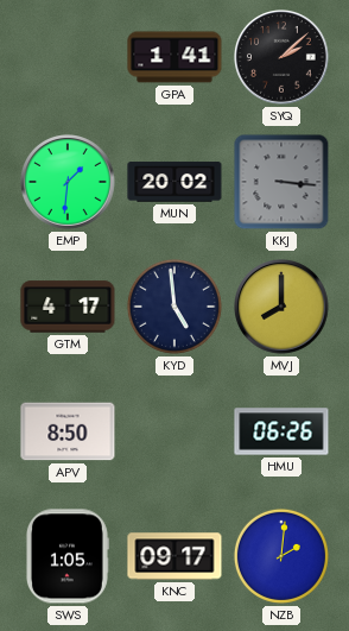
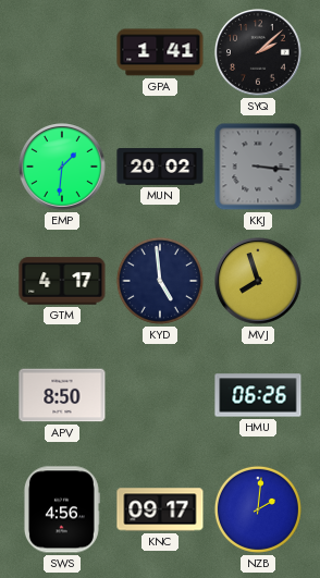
MVJ: 8:00 -> 7:57 (259, 282)
SWS: 1:05 -> 4:56 (61, 509)
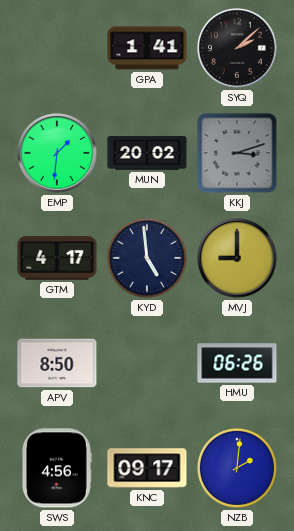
KKJ: 3:16 -> 3:12 (237, 153)
MVJ: 7:57 -> 9:00 (238, 259)
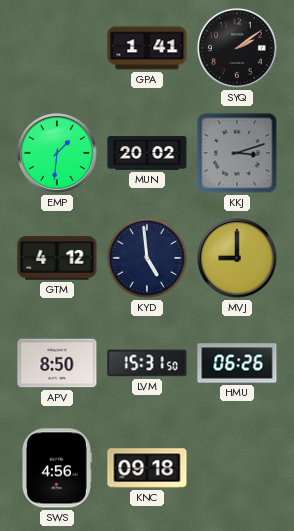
SYQ: 2:08 -> 2:09 (238, 49)
GTM: 4:17 -> 4:12 (57, 258)
LVM: none -> 15:31 (147, 363)
KNC: 09:17 -> 09:18 (147, 468)
NZB: 2:01 -> none (237, 468)
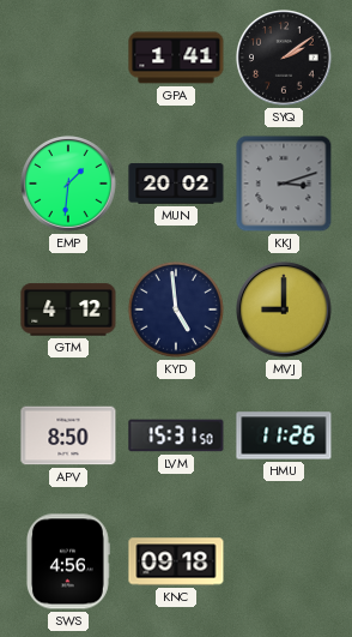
HMU: 06:26 -> 11:26 (284, 435)
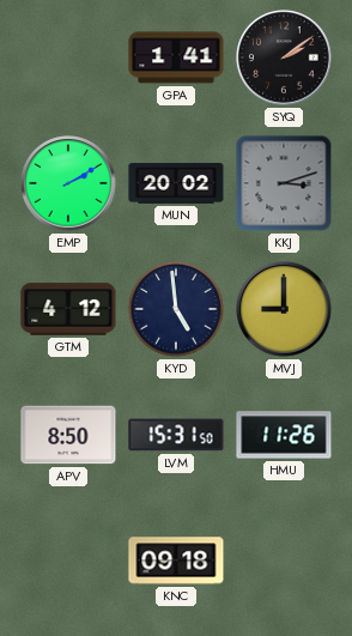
EMP: 1:31 -> 2:10 (69, 184)
SWS: 4:56 -> none (67, 561)
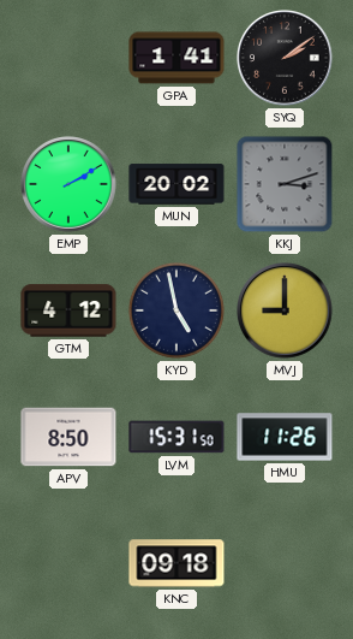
KYD: 4:59 -> 4:58 (176, 310)
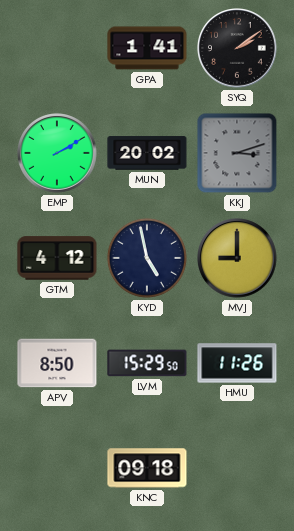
LVM: 15:31 -> 15:29 (147, 363)
